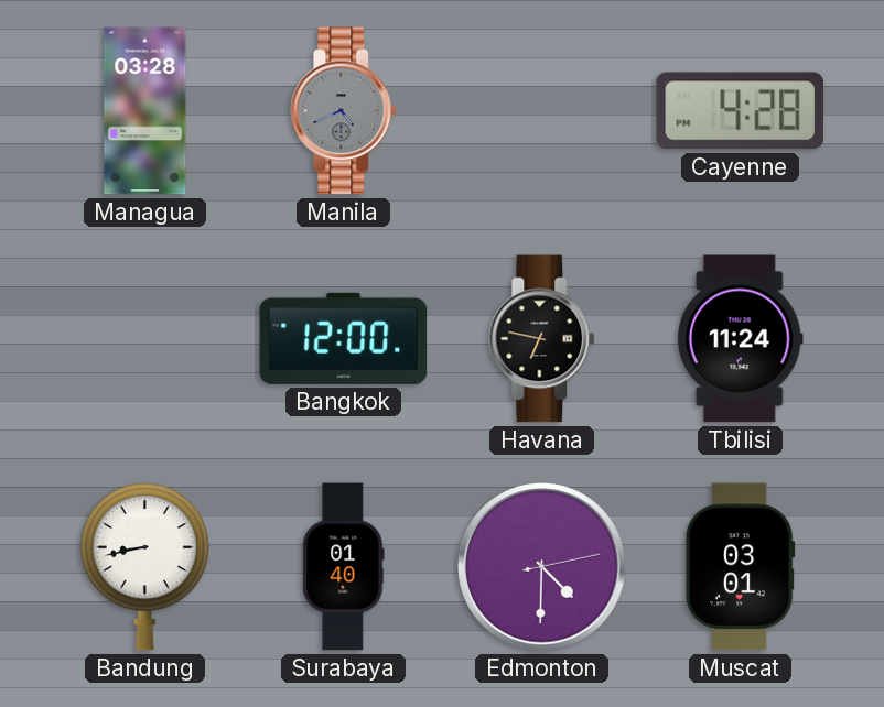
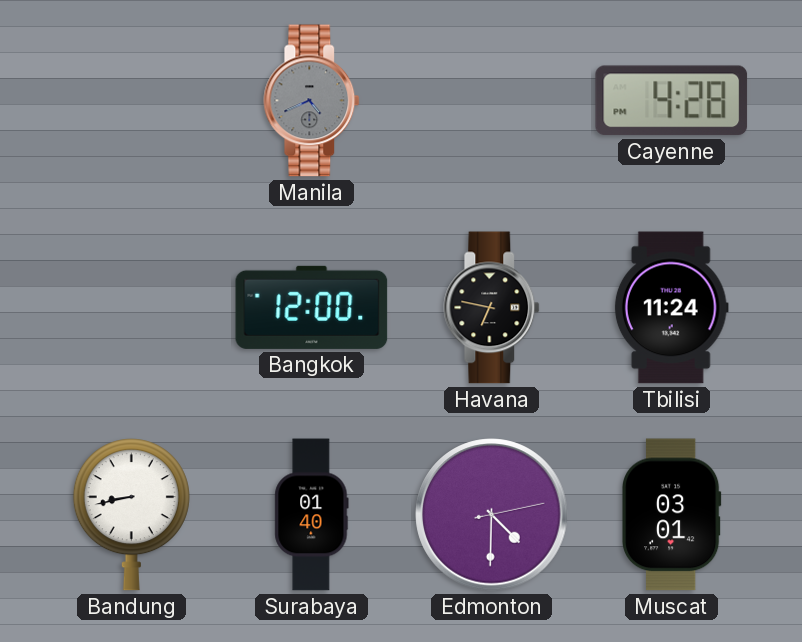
Managua: 03:28 -> none (145, 111)
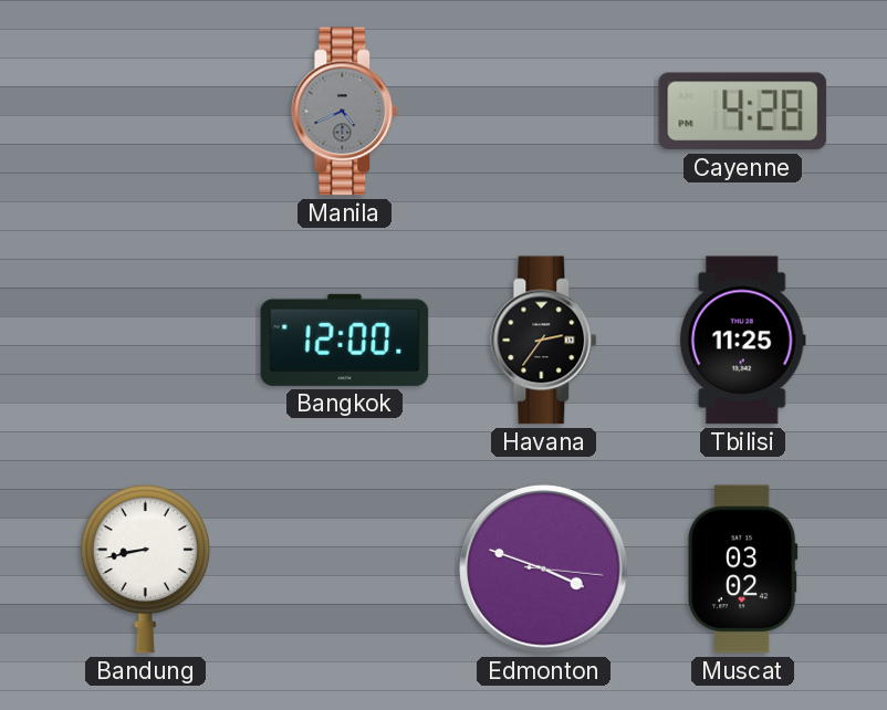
Havana: 6:47 -> 2:36 (544, 341)
Tbilisi: 11:24 -> 11:25 (742, 341)
Surabaya: 01:40 -> none (312, 515)
Edmonton: 4:30 -> 3:48 (544, 570)
Muscat: 03:01 -> 03:02 (742, 570)
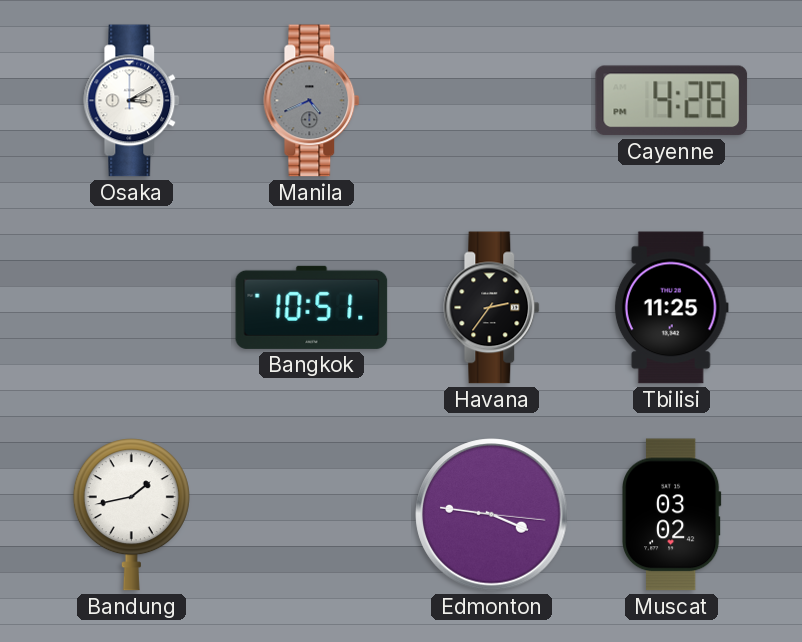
Osaka: none -> 3:10 (132, 101)
Bangkok: 12:00 -> 10:51 (312, 307)
Bandung: 8:43 -> 1:43 (131, 515)
Edmonton: 3:48 -> 3:46 (492, 515)
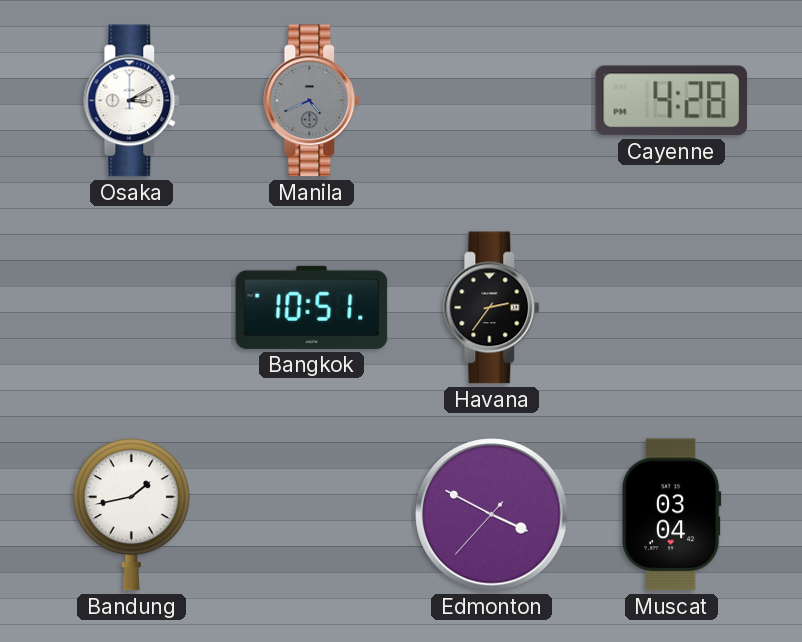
Tbilisi: 11:25 -> none (671, 308)
Edmonton: 3:46 -> 3:49 (492, 515)
Muscat: 03:02 -> 03:04 (671, 515)
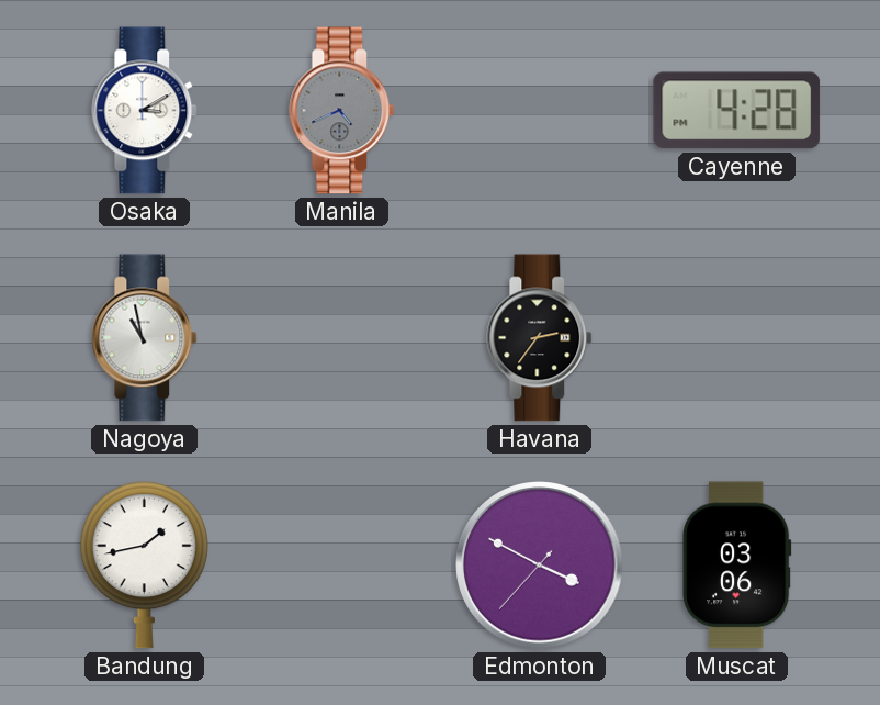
Nagoya: none -> 10:58 (145, 338)
Bangkok: 10:51 -> none (312, 307)
Muscat: 03:04 -> 03:06 (736, 566)
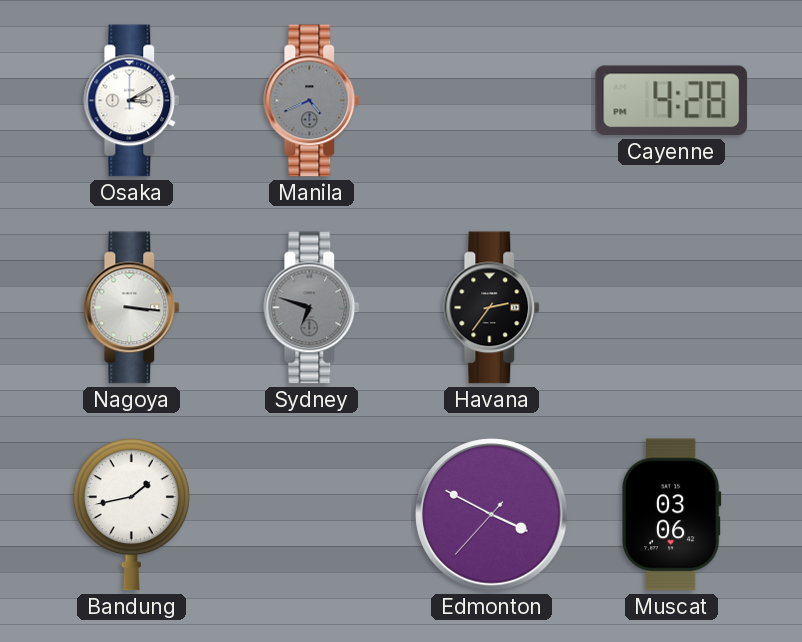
Nagoya: 10:58 -> 3:16 (132, 308)
Sydney: none -> 6:48 (312, 308)
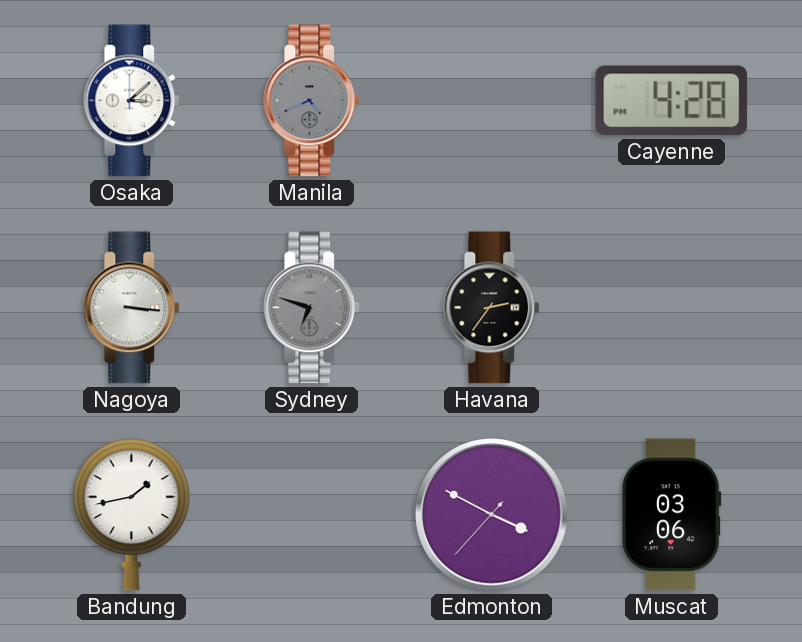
Osaka: 3:10 -> 3:08 (132, 101)
